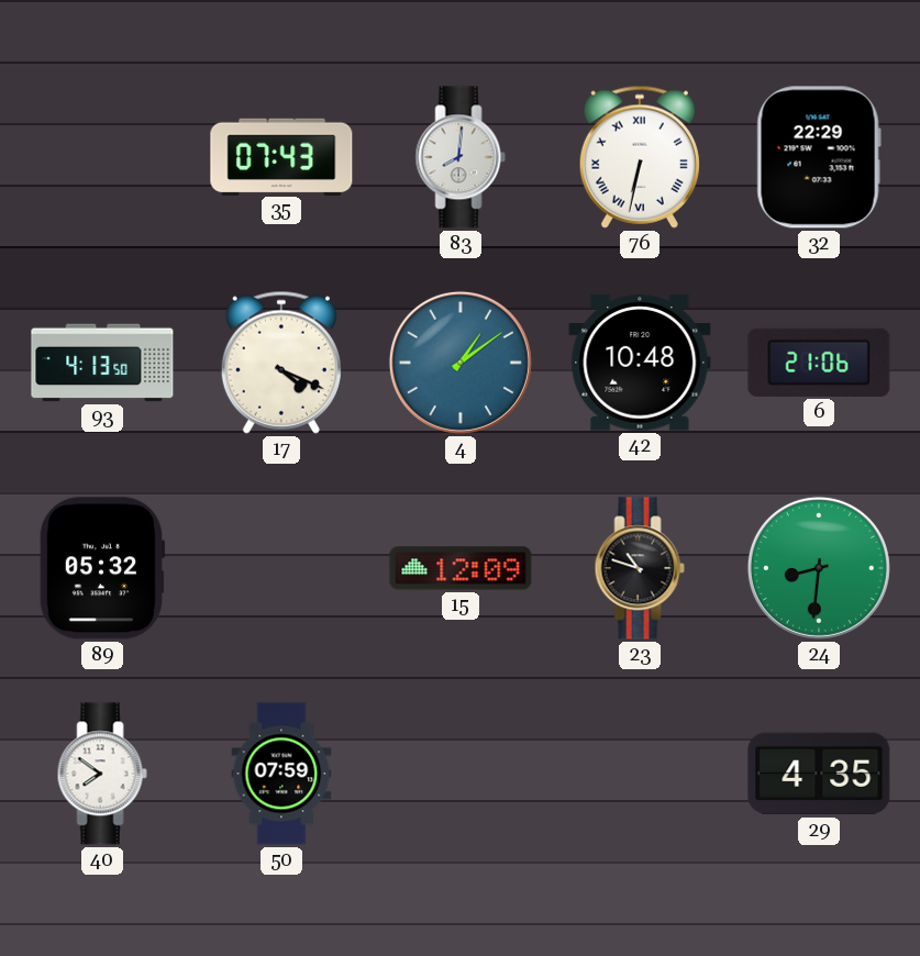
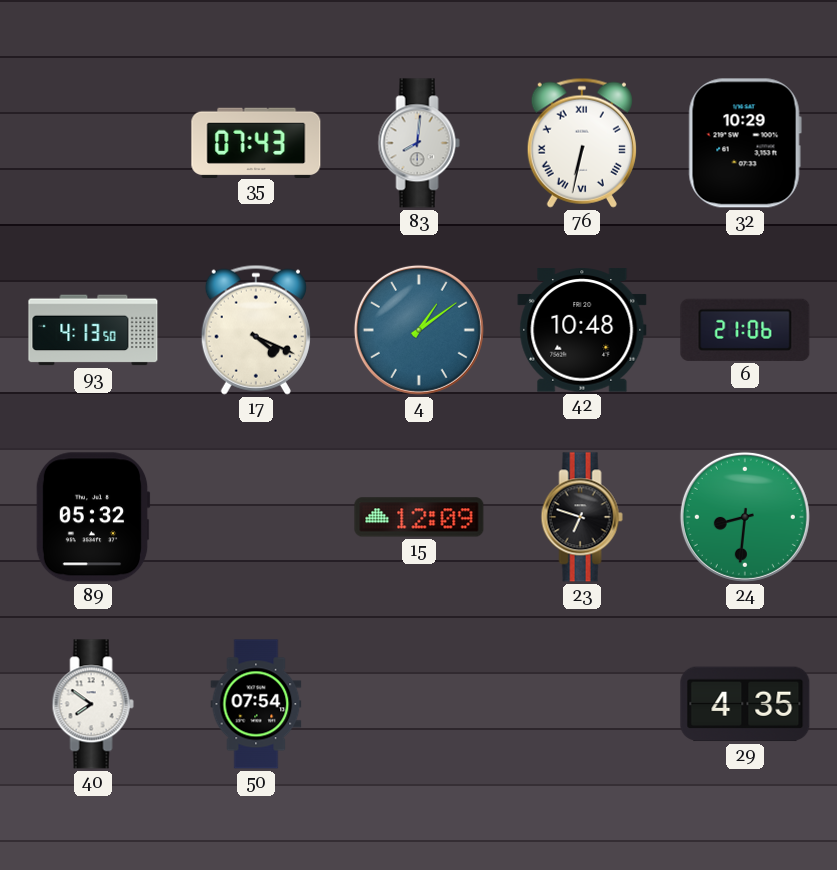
32: 22:29 -> 10:29 (745, 143)
23: 10:48 -> 6:48 (582, 517)
50: 07:59 -> 07:54 (256, 704)
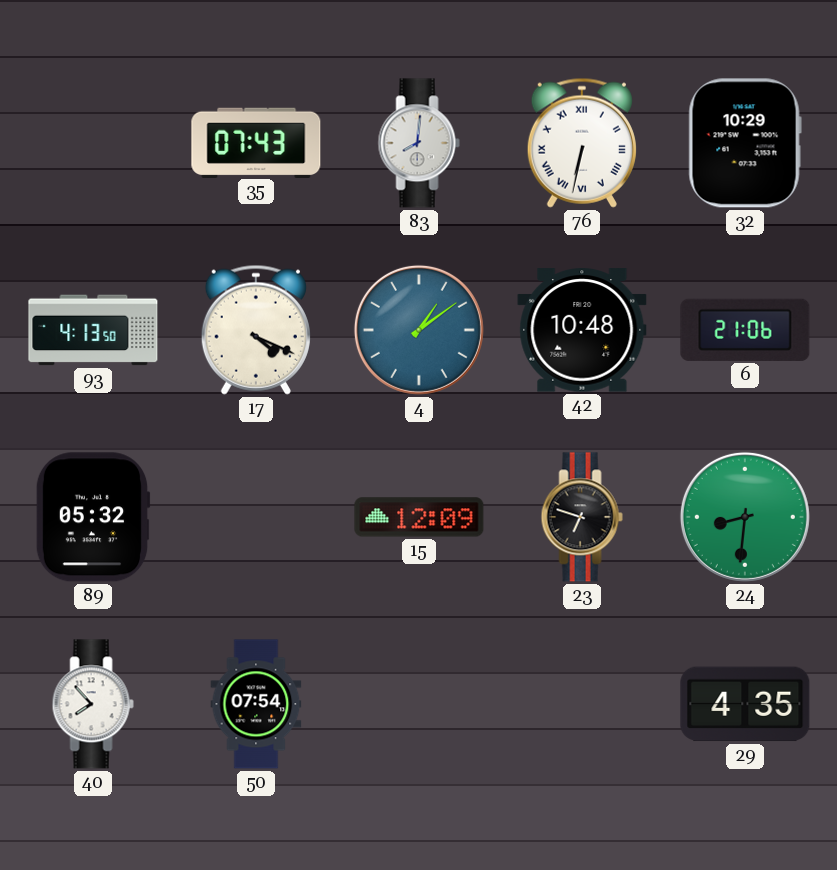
40: 7:51 -> 7:53 (93, 704)
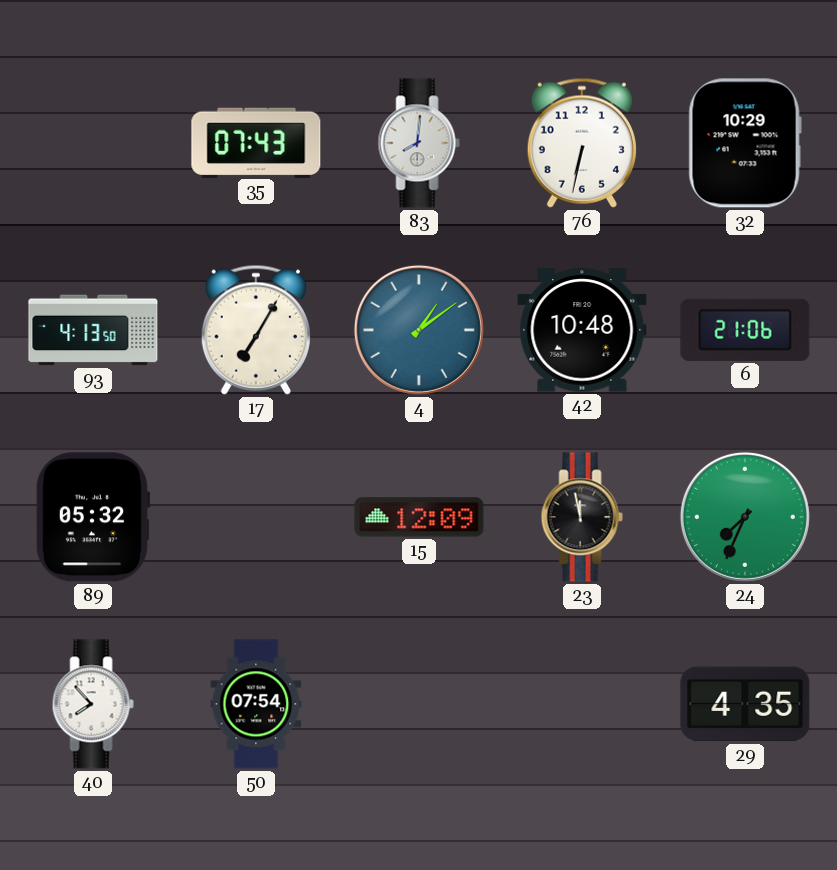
76 numerals: Roman -> Arabic (582, 143)
17: 4:19 -> 7:05 (256, 330)
23: 6:48 -> 11:58 (582, 517)
24: 8:31 -> 7:34 (745, 517)
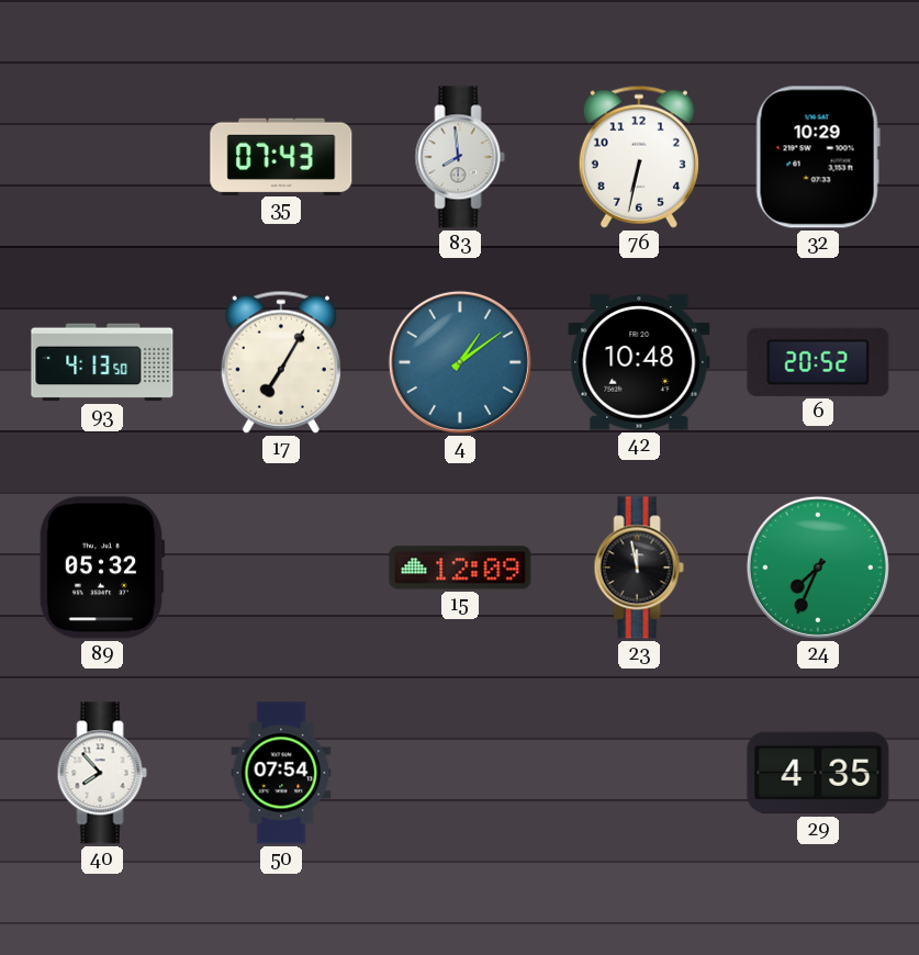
83: 8:01 -> 7:59 (460, 157)
6: 21:06 -> 20:52 (818, 362)
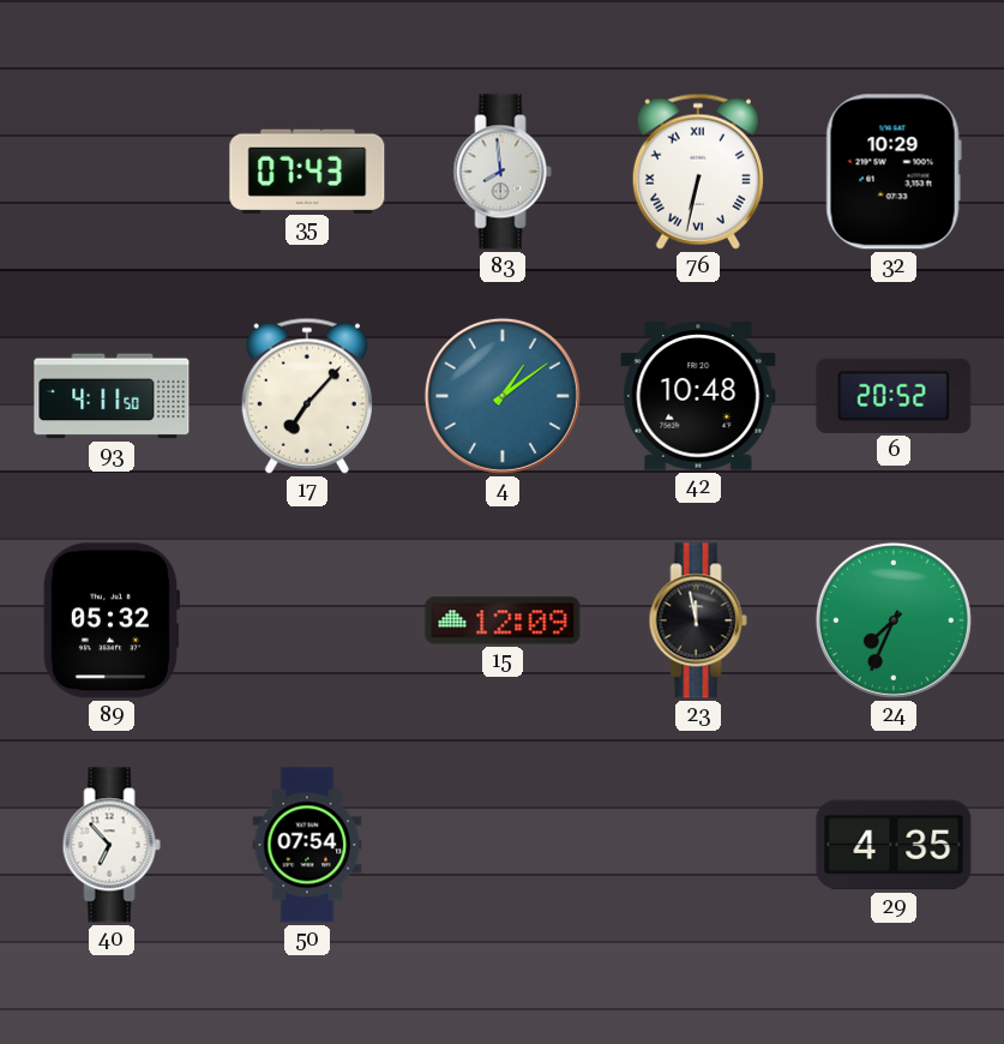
76 numerals: Arabic -> Roman (698, 172)
93: 4:13 -> 4:11 (112, 396)
17: 7:05 -> 7:07 (307, 396)
40: 7:53 -> 6:53 (112, 845)
